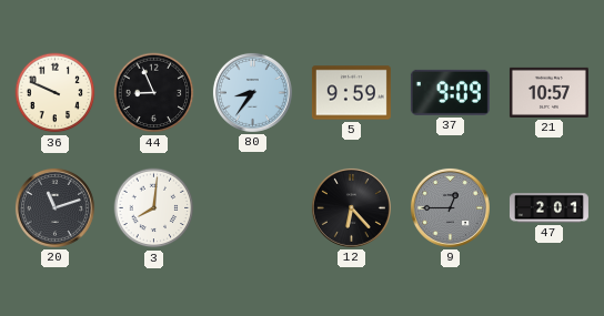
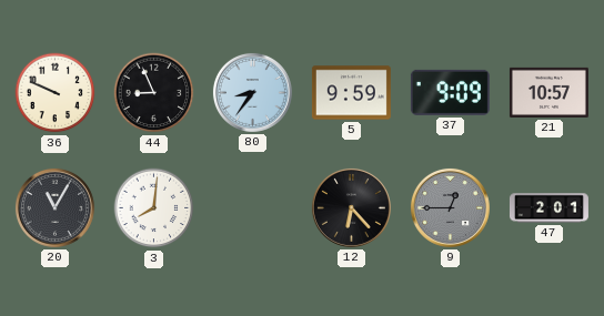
20: 11:12 -> 11:05 (54, 207)
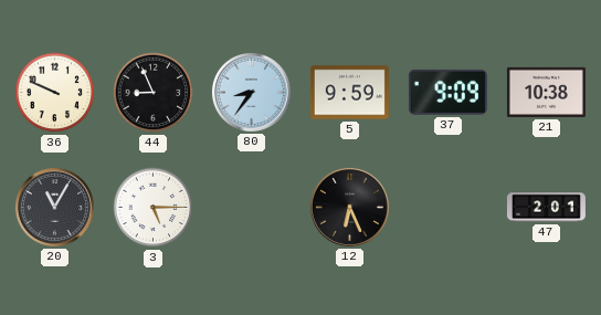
21: 10:57 -> 10:38 (546, 92)
3: 8:01 -> 5:15 (154, 208)
12: 6:23 -> 6:26 (349, 207)
9: 12:45 -> none (450, 207)
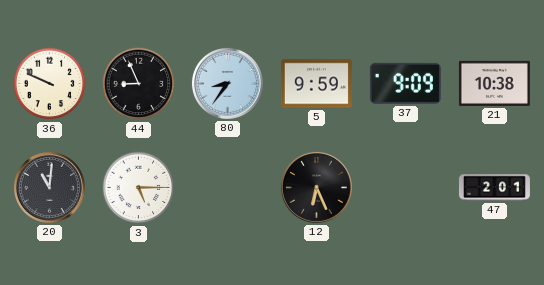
20: 11:05 -> 11:01 (49, 187)
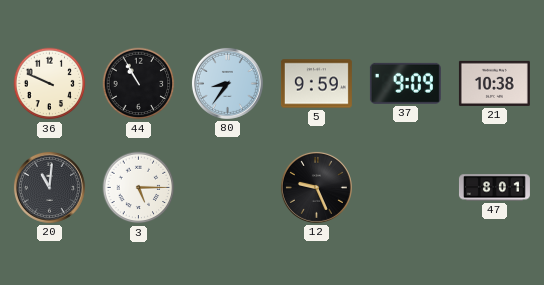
44: 8:56 -> 10:55 (139, 84)
12: 6:26 -> 9:26 (316, 187)
47: 2:01 -> 8:01 (494, 188)
